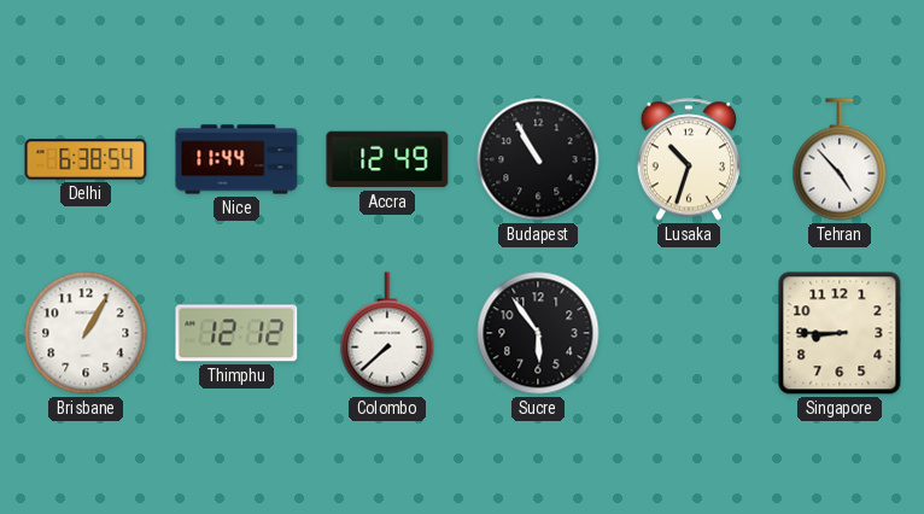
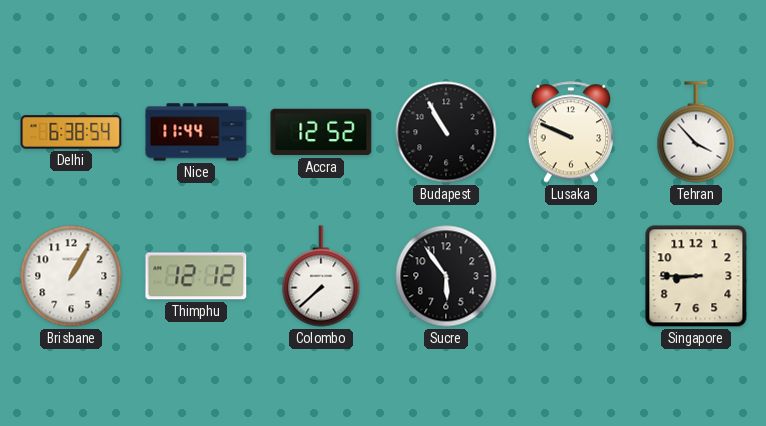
Accra: 12:49 -> 12:52 (321, 132)
Lusaka: 10:33 -> 9:49 (570, 132)
Tehran: 4:53 -> 3:53 (696, 132)
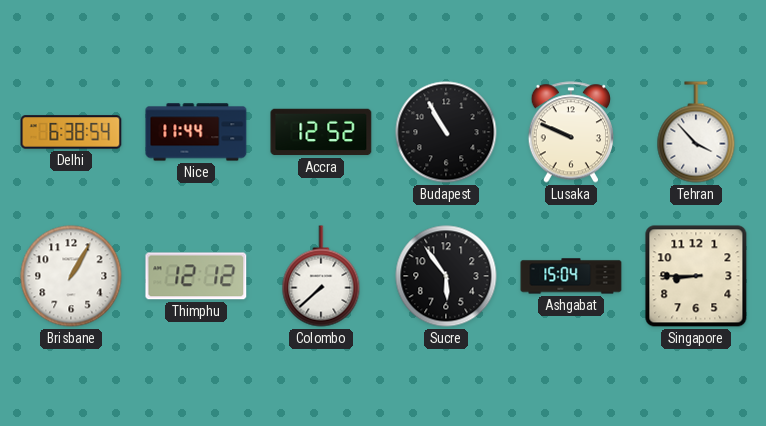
Ashgabat: none -> 15:04 (571, 276)
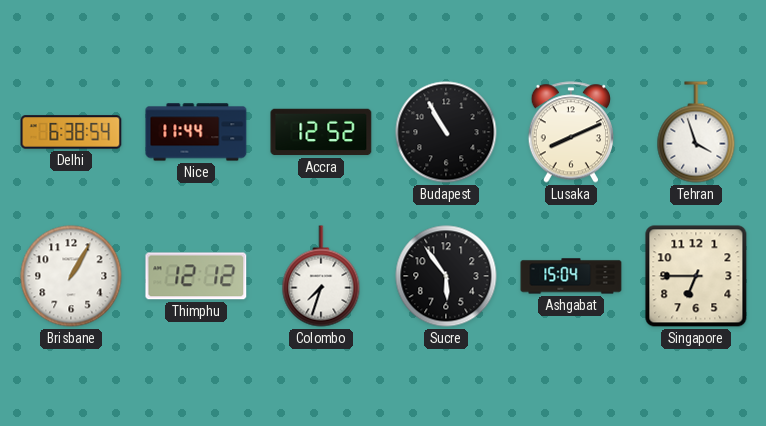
Lusaka: 9:49 -> 8:11 (570, 132)
Tehran: 3:53 -> 3:57 (696, 132)
Colombo: 7:38 -> 7:33 (321, 276)
Singapore: 8:45 -> 6:45 (696, 276)
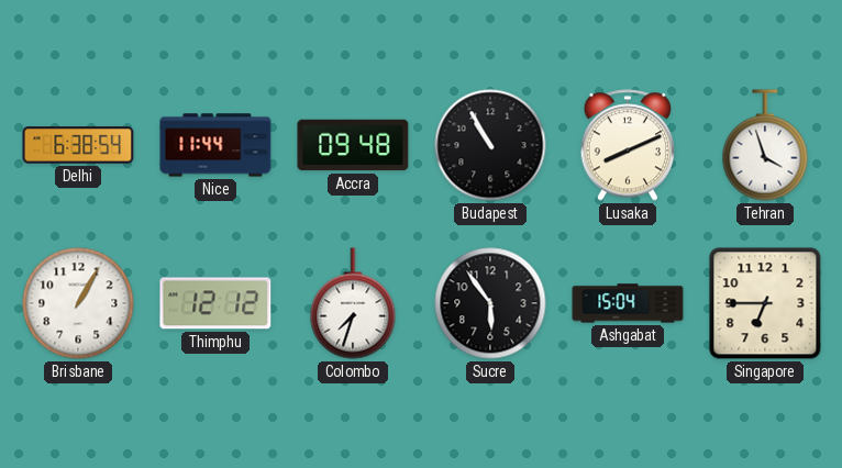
Accra: 12:52 -> 09:48 (353, 145)
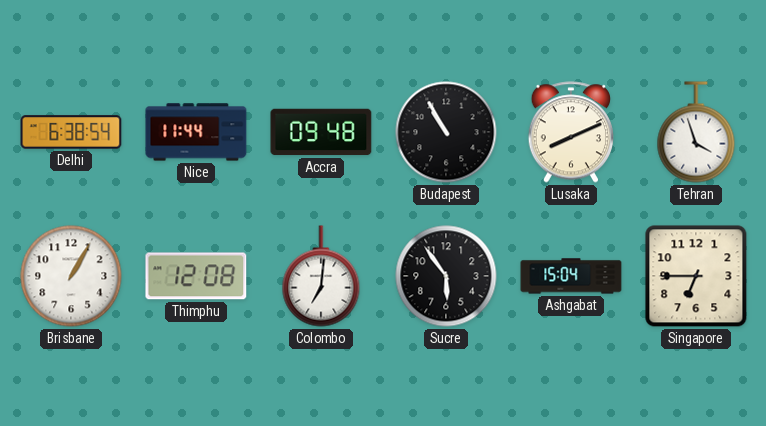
Thimphu: 12:12 -> 12:08 (196, 276)
Colombo: 7:33 -> 7:01 (321, 276)
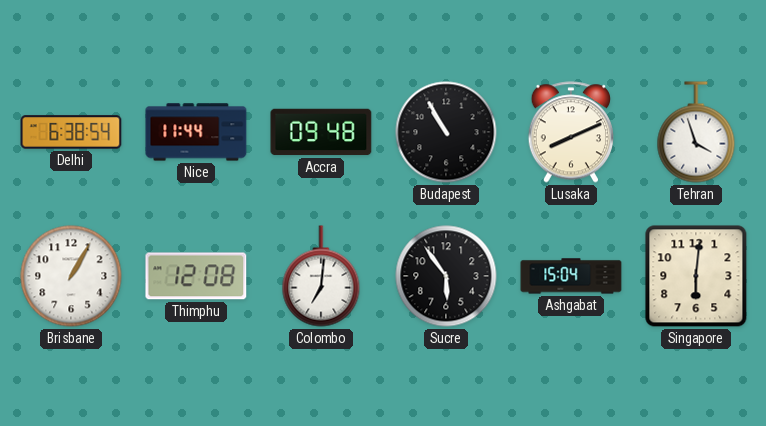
Singapore: 6:45 -> 6:01 (696, 276)
